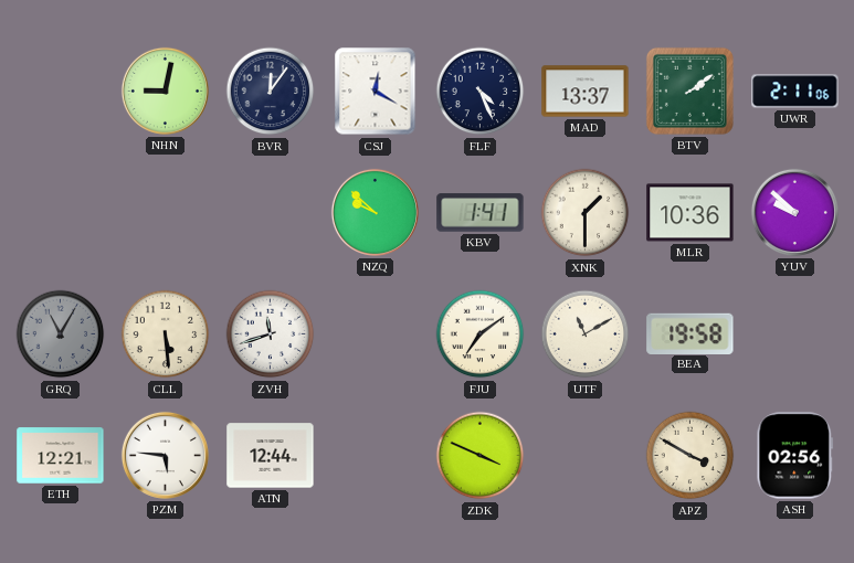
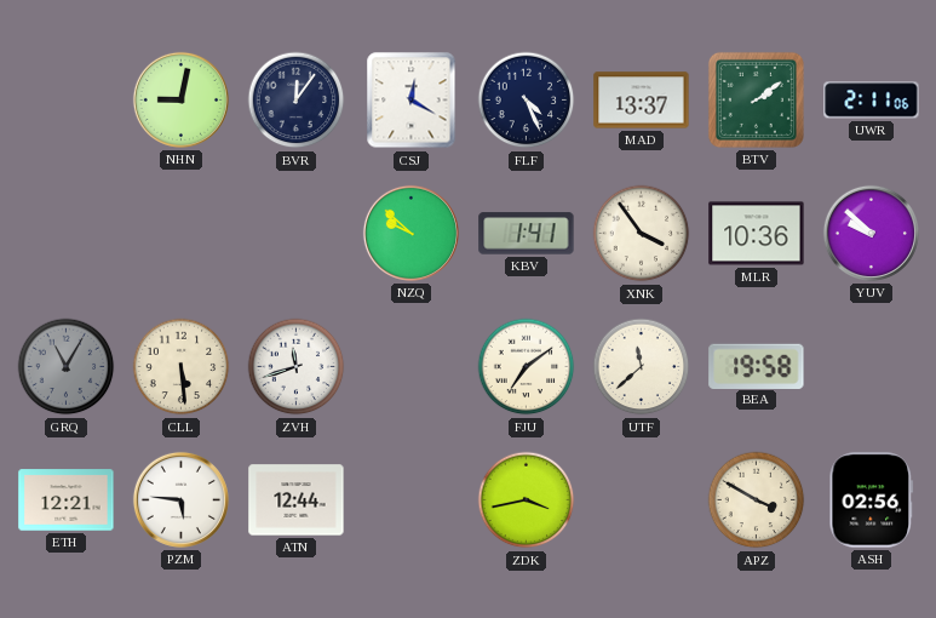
XNK: 1:30 -> 3:54 (642, 234)
UTF: 11:10 -> 11:38 (642, 367)
ZDK: 3:49 -> 3:43 (527, 500)
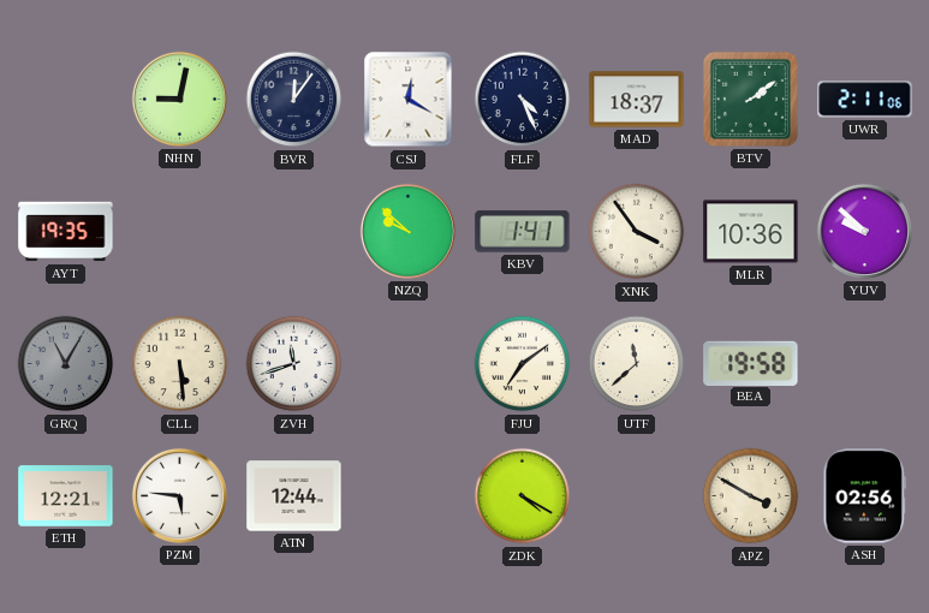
MAD: 13:37 -> 18:37 (637, 100)
AYT: none -> 19:35 (66, 232)
ZDK: 3:43 -> 4:20 (523, 496)
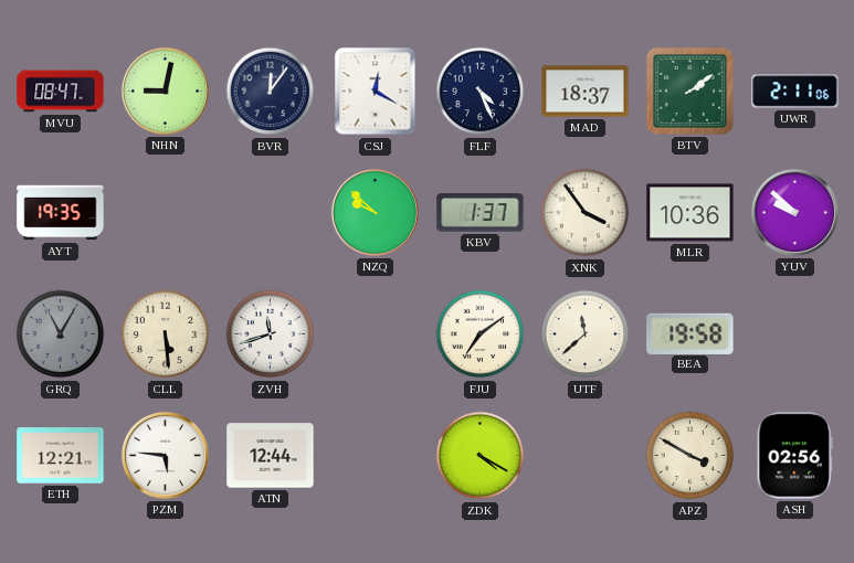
MVU: none -> 08:47 (61, 92)
KBV: 1:41 -> 1:37 (481, 213)
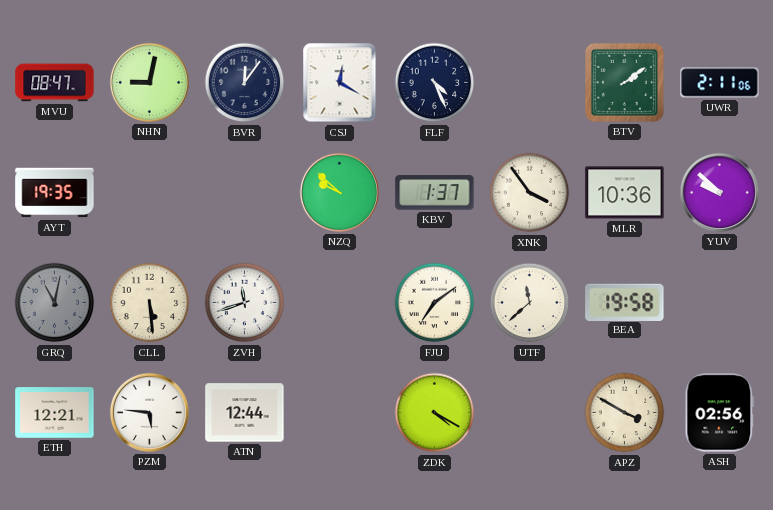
MAD: 18:37 -> none (586, 92)
GRQ: 11:05 -> 11:02 (55, 303)
